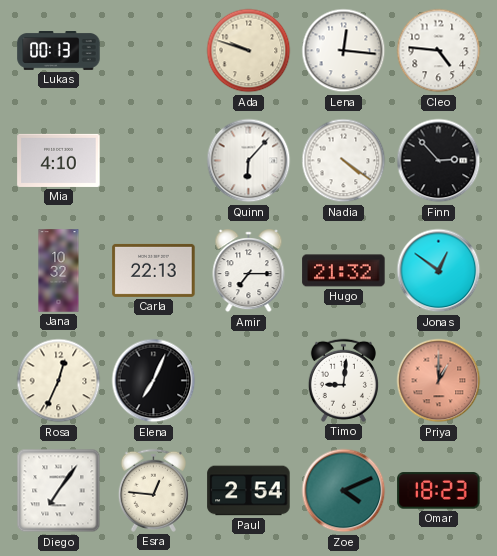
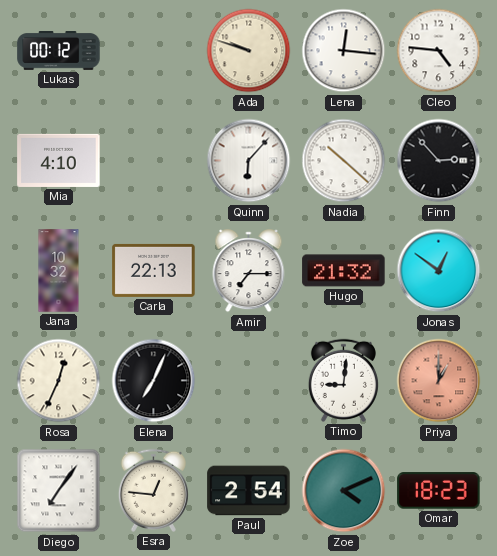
Lukas: 00:13 -> 00:12 (59, 51)
Nadia: 4:21 -> 10:22 (344, 161)
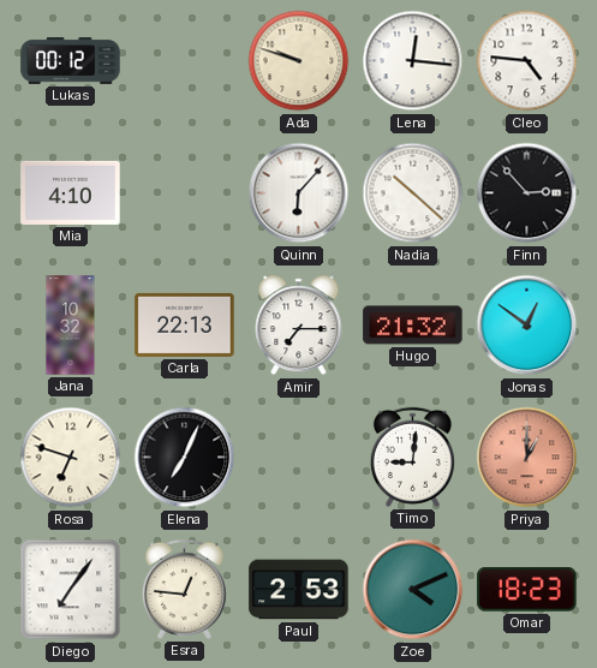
Rosa: 12:34 -> 6:48 (71, 458)
Paul: 2:54 -> 2:53 (299, 590)
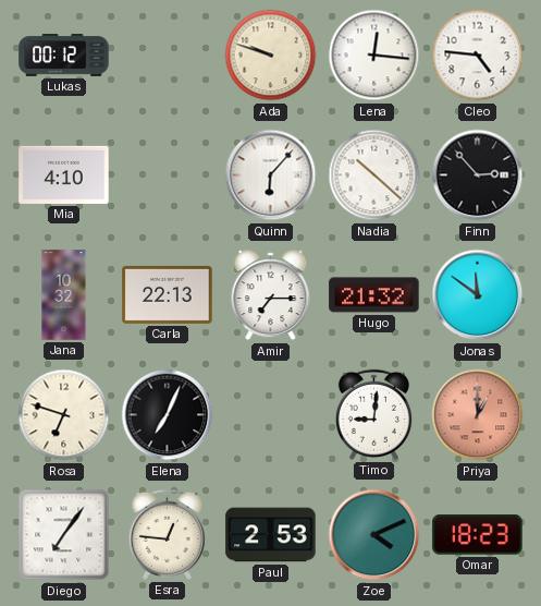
Jonas: 12:51 -> 11:51 (478, 295)
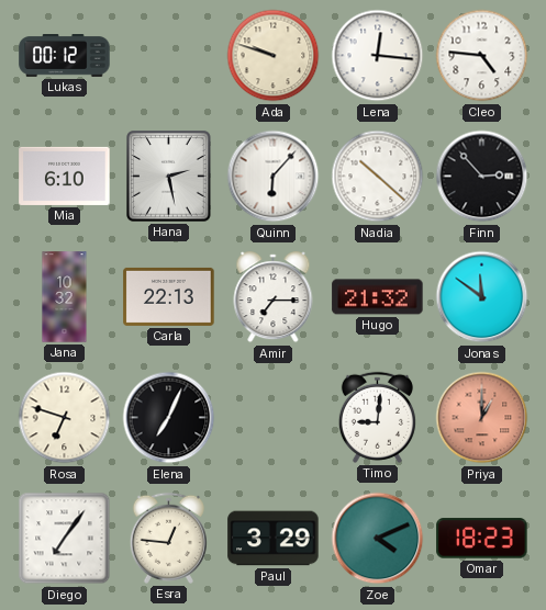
Mia: 4:10 -> 6:10 (65, 176)
Hana: none -> 2:28 (169, 177)
Paul: 2:53 -> 3:29 (274, 539)
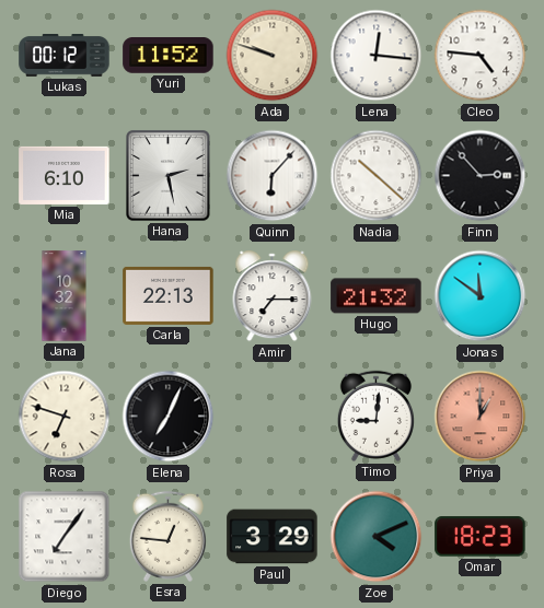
Yuri: none -> 11:52 (169, 56)
